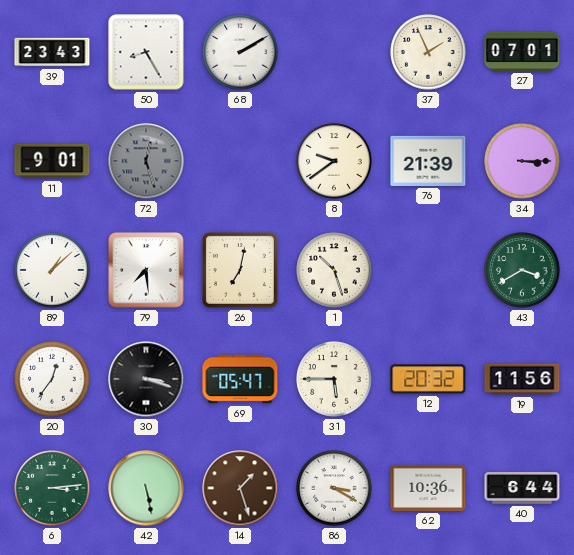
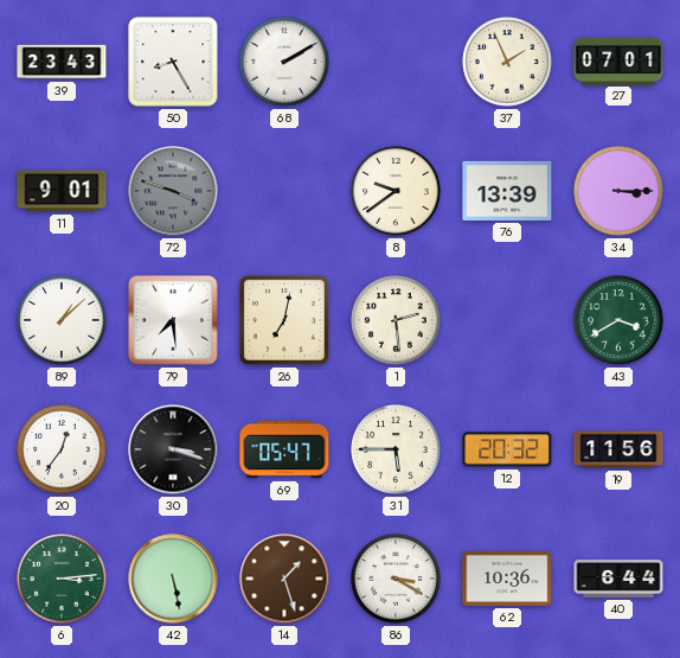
72: 12:27 -> 3:48 (173, 191)
76: 21:39 -> 13:39 (507, 191)
1: 10:27 -> 2:29 (396, 320)
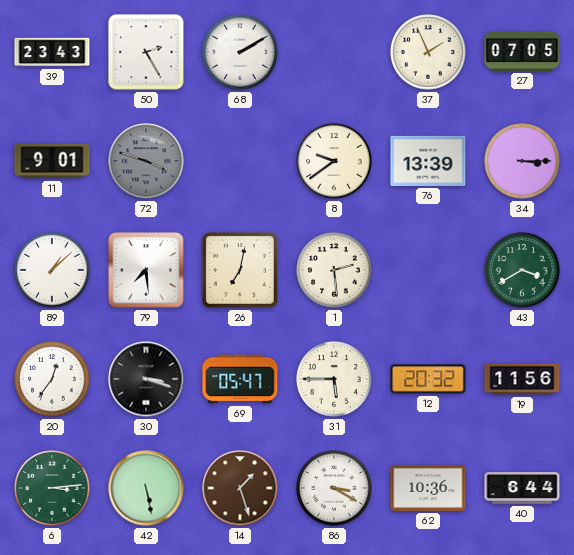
50: 8:25 -> 2:25 (146, 52)
27: 07:01 -> 07:05 (522, 51)
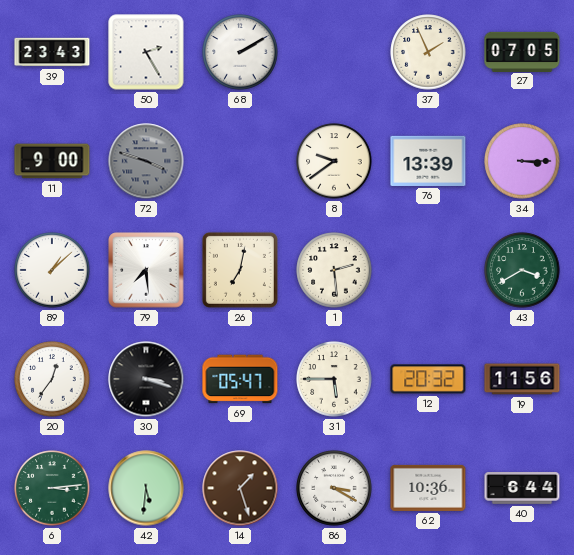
11: 9:01 -> 9:00 (52, 161)
42: 5:28 -> 5:31 (146, 488)
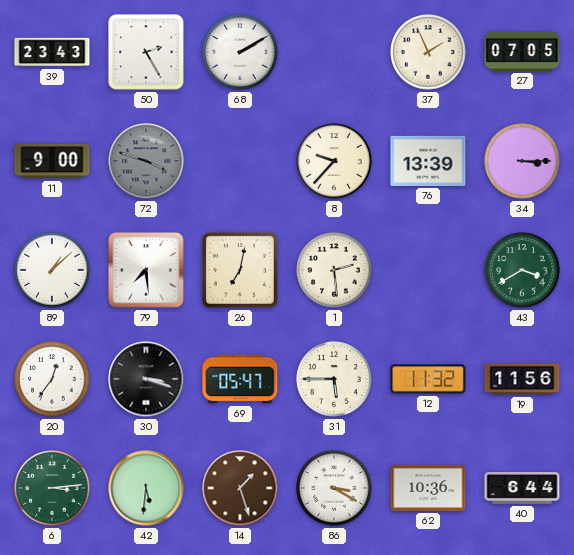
8: 9:39 -> 9:37 (334, 161)
12: 20:32 -> 11:32 (428, 379)
